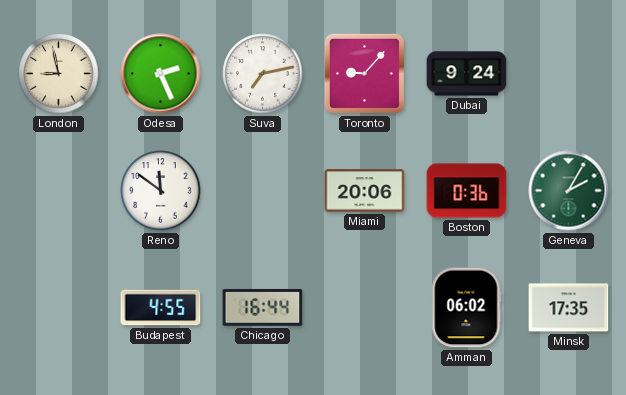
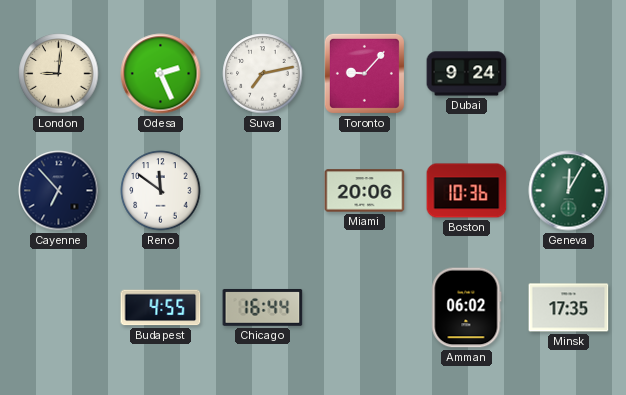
London: 8:58 -> 9:01 (59, 74)
Cayenne: none -> 6:53 (59, 191)
Boston: 0:36 -> 10:36 (467, 191)
Geneva: 2:05 -> 12:05 (569, 191)
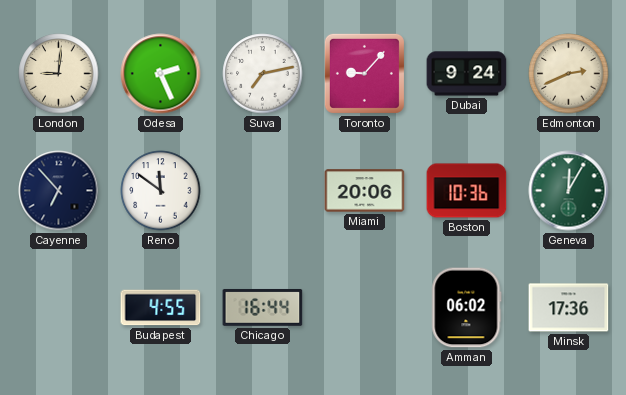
Edmonton: none -> 2:41 (569, 74)
Minsk: 17:35 -> 17:36 (569, 308)
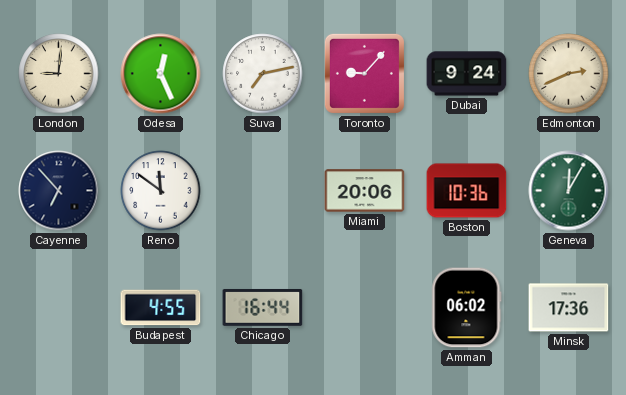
Odesa: 2:26 -> 12:26 (161, 74)
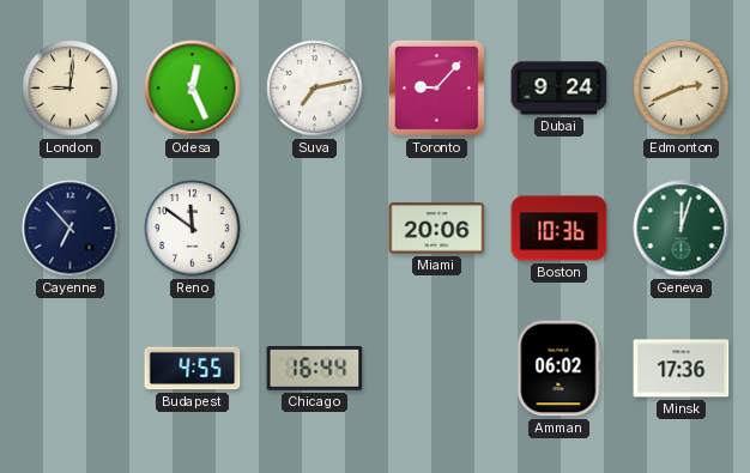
Geneva: 12:05 -> 12:03 (682, 229)
